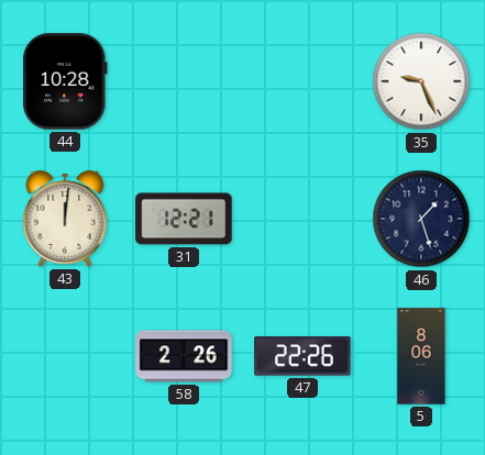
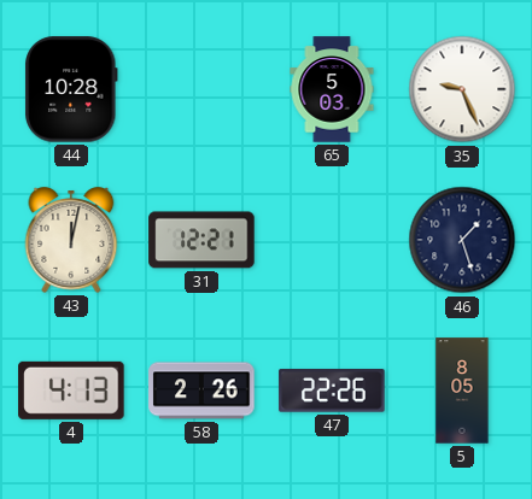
65: none -> 5:03 (332, 89)
43: 12:01 -> 12:02 (71, 240)
4: none -> 4:13 (71, 391)
5: 8:06 -> 8:05 (462, 391)
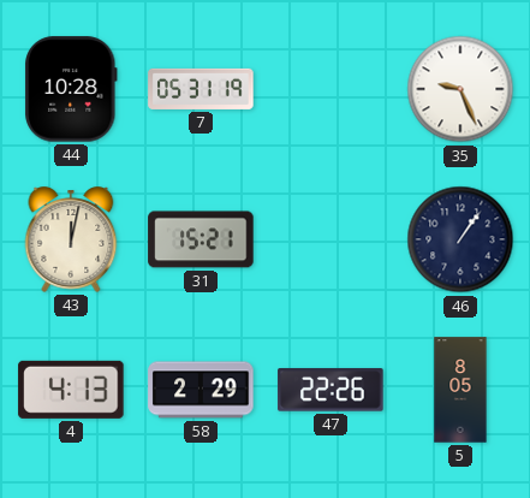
7: none -> 05:31 (201, 89)
65: 5:03 -> none (332, 89)
31: 12:21 -> 15:21 (201, 239)
46: 1:27 -> 1:06 (460, 239)
58: 2:26 -> 2:29 (201, 390)
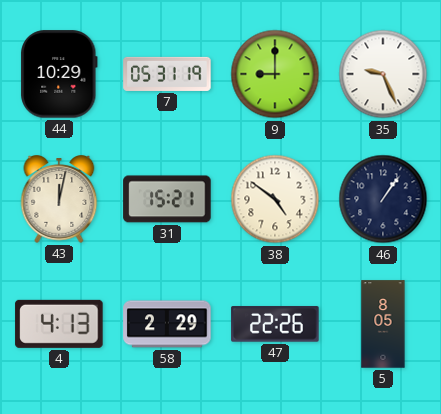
44: 10:28 -> 10:29 (60, 74)
9: none -> 9:00 (275, 74)
38: none -> 4:51 (275, 199)
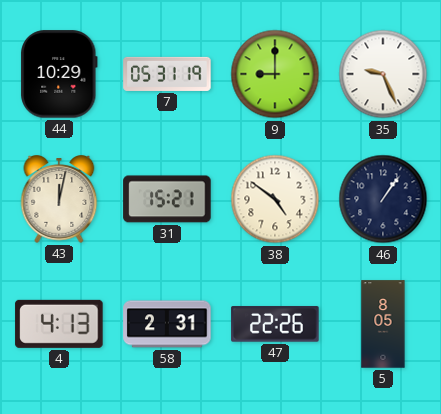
58: 2:29 -> 2:31 (167, 324)
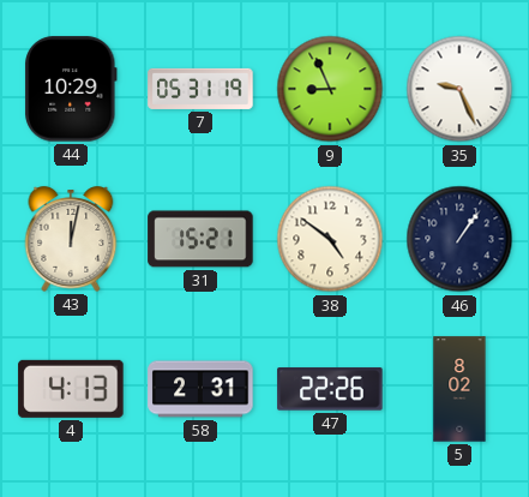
9: 9:00 -> 8:56 (330, 89)
5: 8:05 -> 8:02 (459, 389)
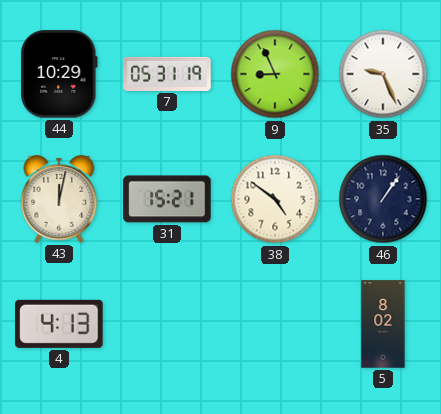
58: 2:31 -> none (200, 389)
47: 22:26 -> none (330, 389)
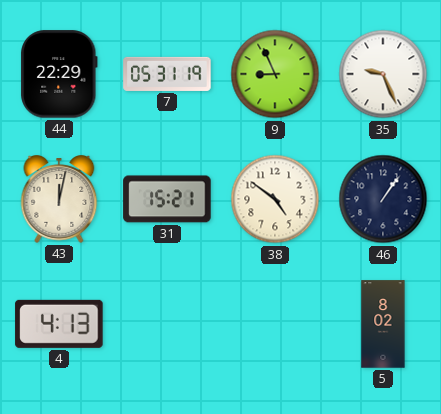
44: 10:29 -> 22:29 (60, 74)
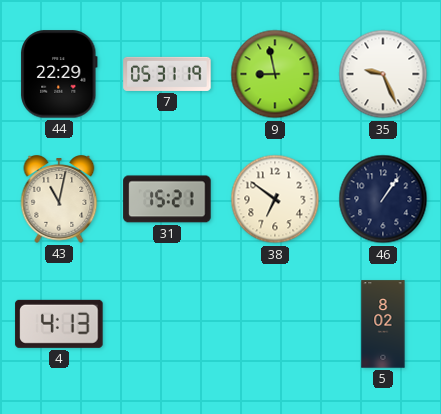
9: 8:56 -> 8:58 (275, 74)
43: 12:02 -> 11:02 (59, 199)
38: 4:51 -> 6:51 (275, 199)
